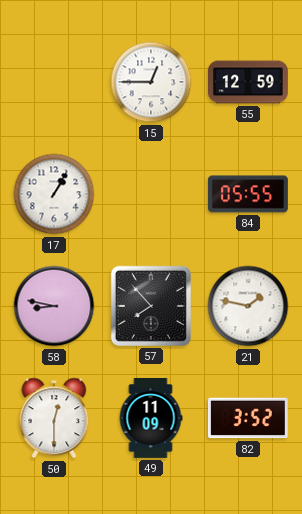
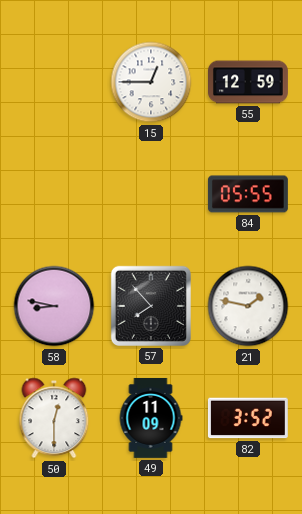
17: 1:05 -> none (54, 194)
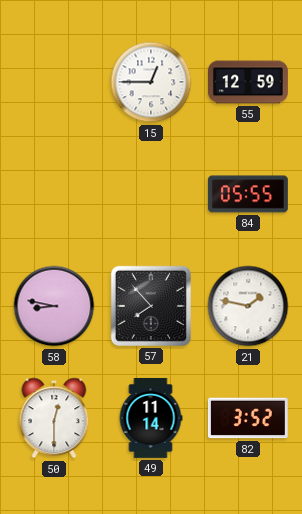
49: 11:09 -> 11:14 (151, 418)
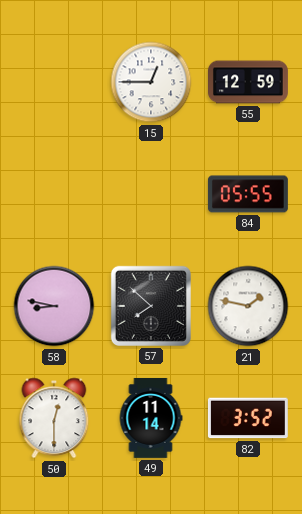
57: 7:53 -> 7:52 (151, 306)
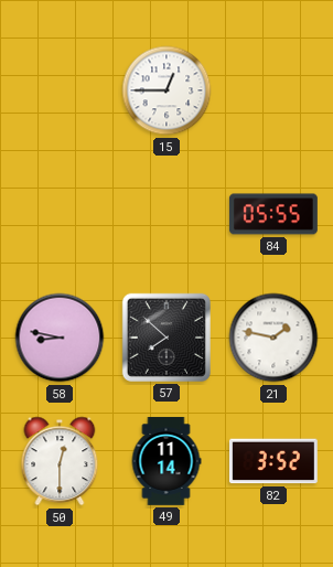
55: 12:59 -> none (249, 82)
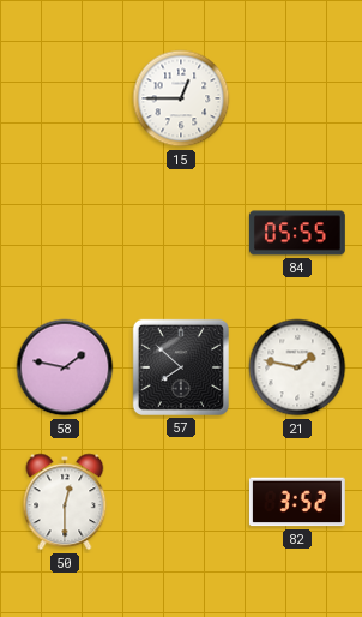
58: 8:47 -> 1:47 (65, 367)
49: 11:14 -> none (166, 461)
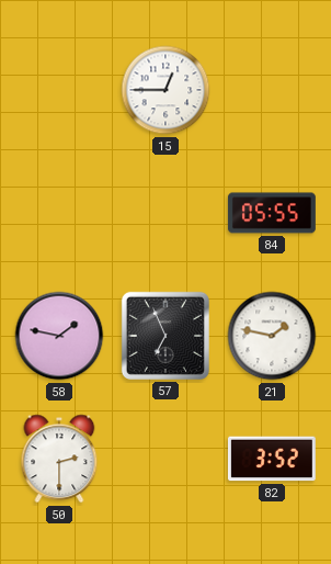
57: 7:52 -> 6:56 (165, 336)
50: 12:30 -> 2:30 (59, 459)
